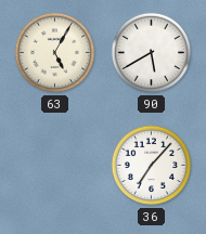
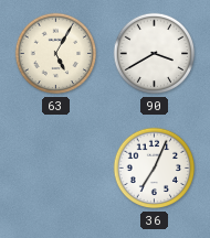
90: 5:40 -> 3:40 (155, 54)
36: 7:07 -> 7:04 (155, 169)
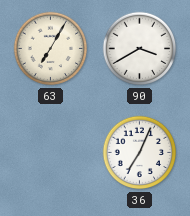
63: 5:05 -> 7:05 (51, 49)
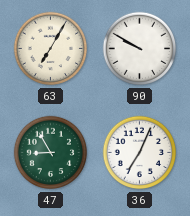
90: 3:40 -> 9:50 (140, 49)
47: none -> 8:55 (51, 153)
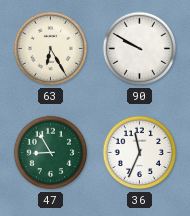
63: 7:05 -> 6:25 (51, 49)
36: 7:04 -> 11:34 (140, 153)
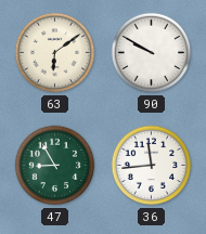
63: 6:25 -> 6:09 (55, 53)
36: 11:34 -> 11:44 (152, 166)
